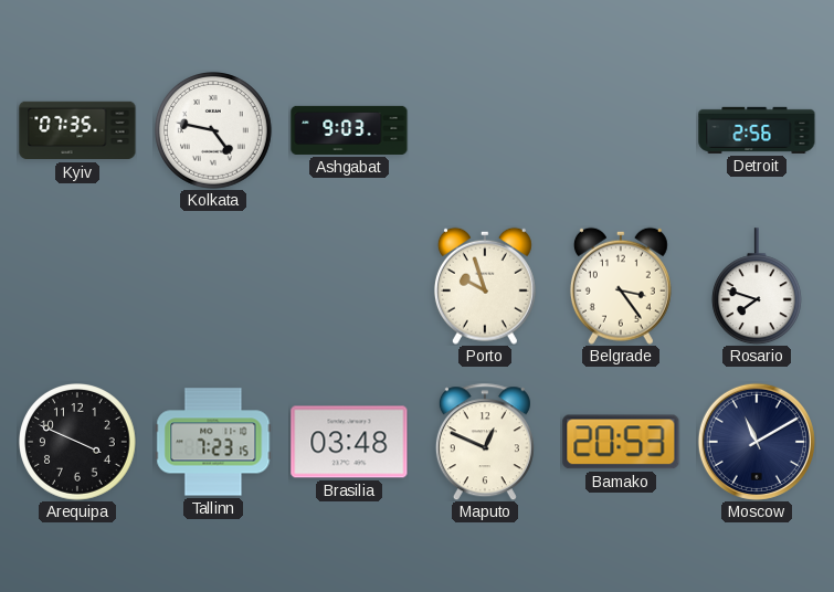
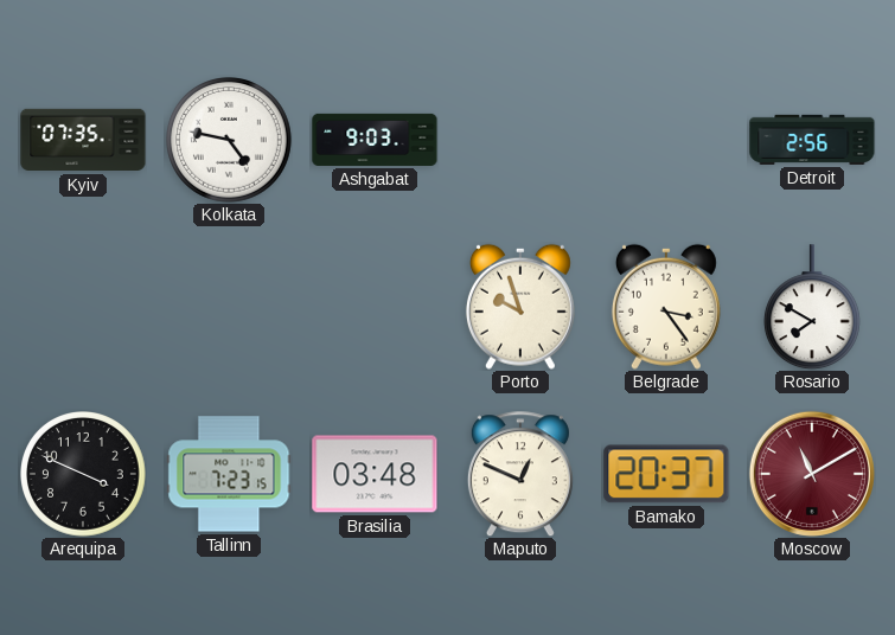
Rosario: 7:48 -> 7:50 (812, 307)
Bamako: 20:53 -> 20:37 (666, 474)
Moscow dial: navy -> burgundy (812, 474)
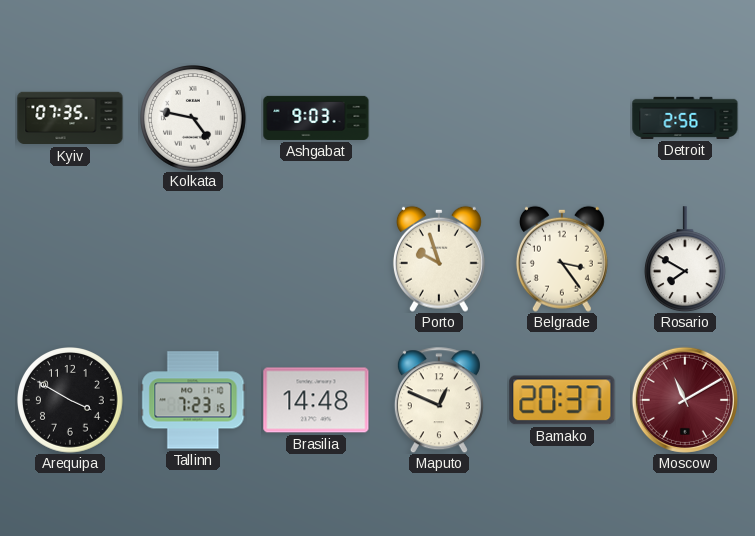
Arequipa: 3:49 -> 3:50 (71, 401)
Brasilia: 03:48 -> 14:48 (316, 400)
